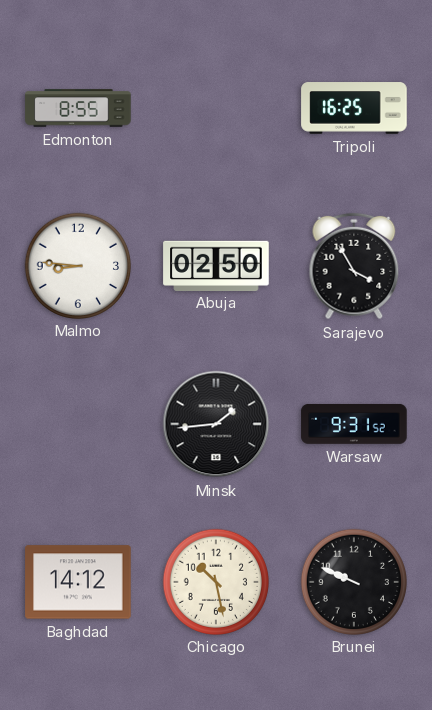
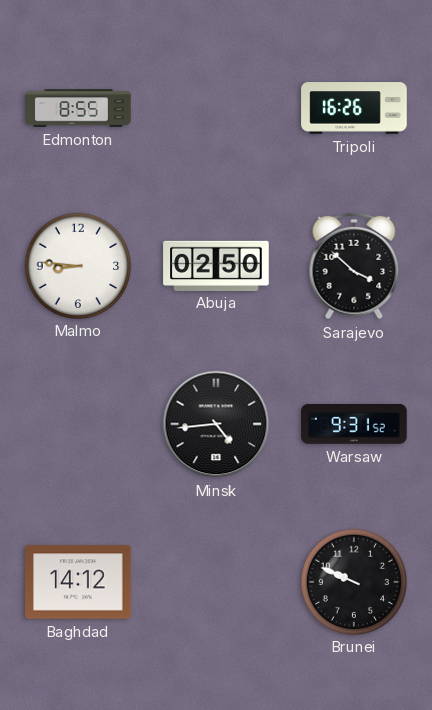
Tripoli: 16:25 -> 16:26 (354, 108)
Sarajevo: 3:55 -> 3:52 (354, 266)
Minsk: 1:44 -> 4:44 (216, 424)
Chicago: 10:28 -> none (215, 581)
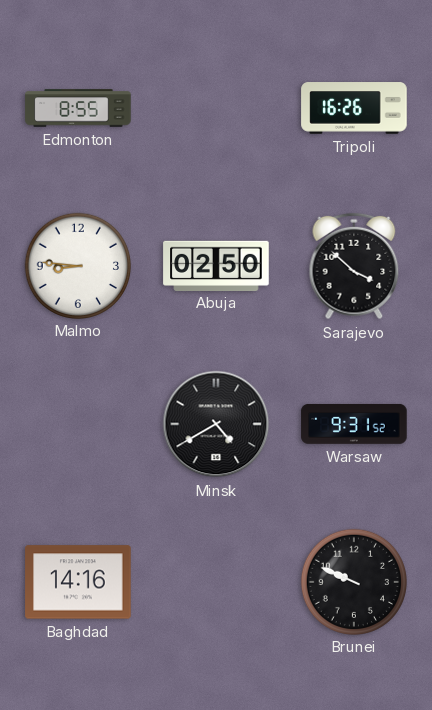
Minsk: 4:44 -> 4:40 (216, 424)
Baghdad: 14:12 -> 14:16 (78, 582)
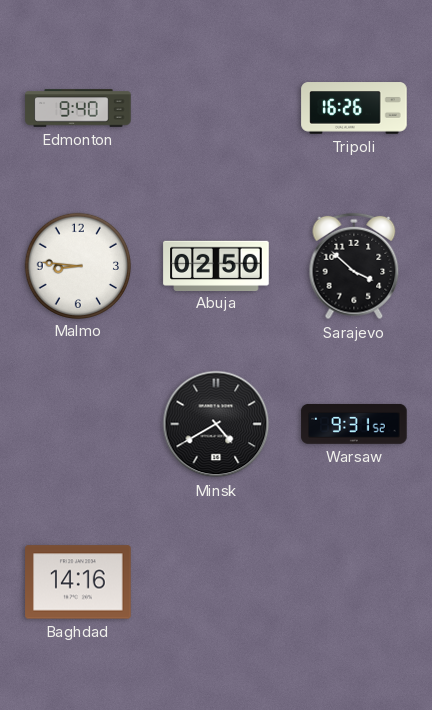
Edmonton: 8:55 -> 9:40 (78, 108)
Brunei: 9:49 -> none (353, 581)
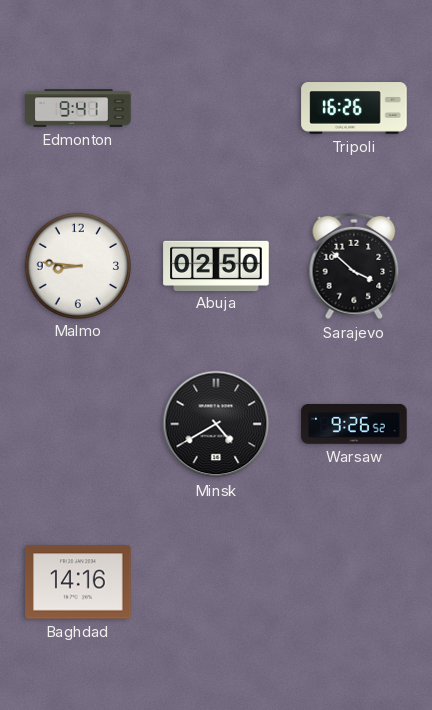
Edmonton: 9:40 -> 9:41 (78, 108)
Warsaw: 9:31 -> 9:26 (354, 424)
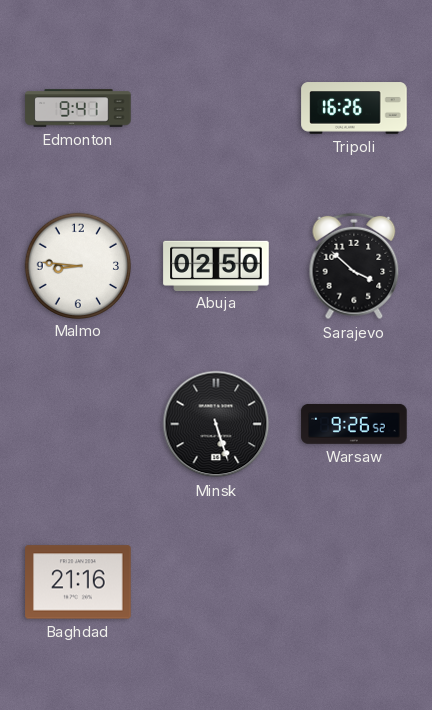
Minsk: 4:40 -> 5:27 (216, 424)
Baghdad: 14:16 -> 21:16 (78, 582)
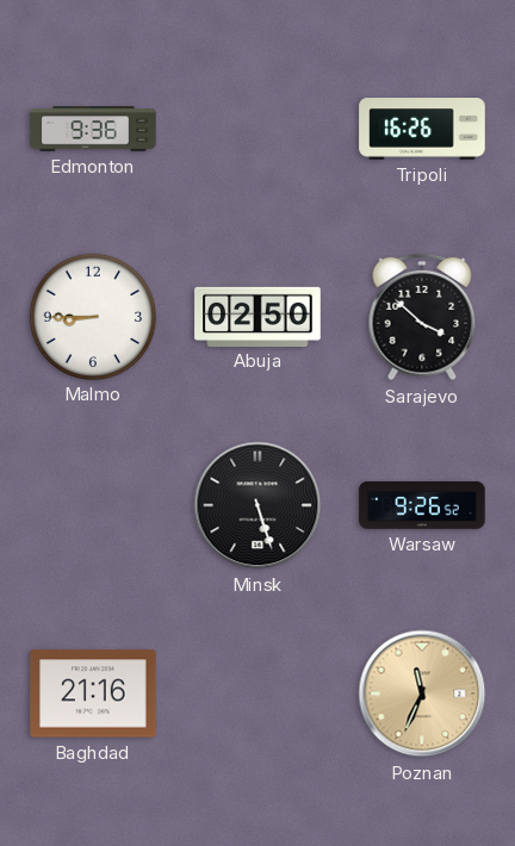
Edmonton: 9:41 -> 9:36 (93, 129)
Malmo: 8:46 -> 8:45 (92, 316)
Poznan: none -> 11:34 (422, 693)
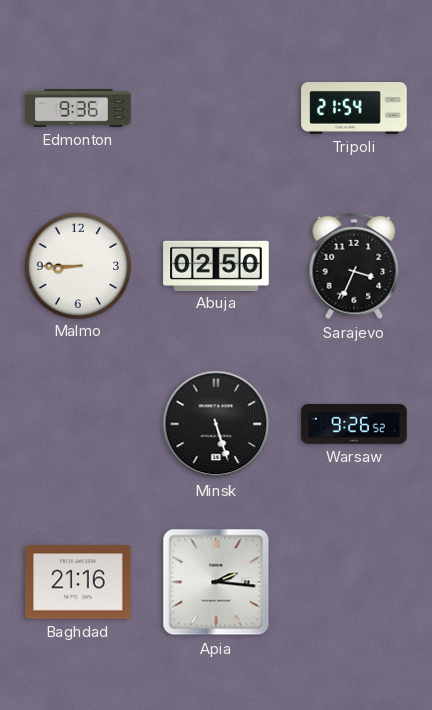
Tripoli: 16:26 -> 21:54 (354, 108)
Sarajevo: 3:52 -> 3:34 (354, 266)
Apia: none -> 2:16 (216, 582)
Poznan: 11:34 -> none (422, 693)
